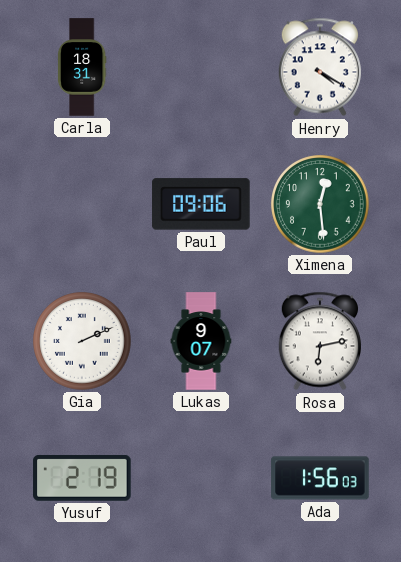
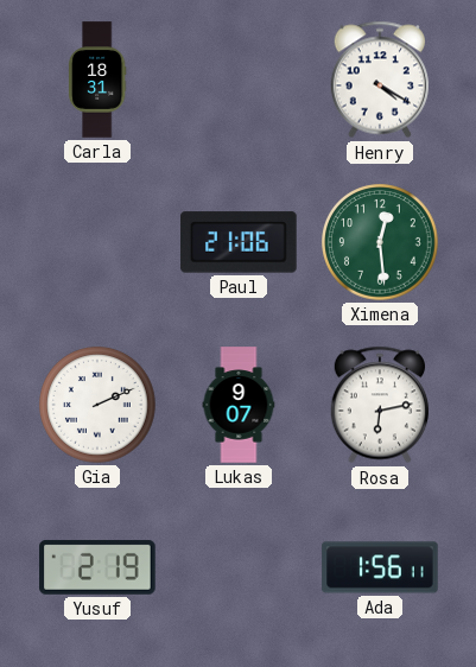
Paul: 09:06 -> 21:06 (239, 242)
Ada: 1:56:03 -> 1:56:11 (380, 567)
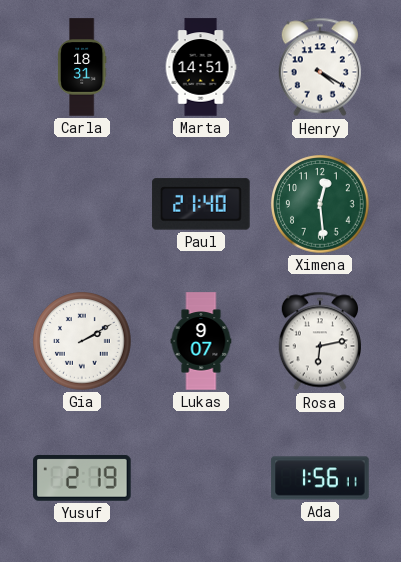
Marta: none -> 14:51 (201, 67)
Paul: 21:06 -> 21:40 (201, 204)
Gia: 2:11 -> 2:10 (82, 341)
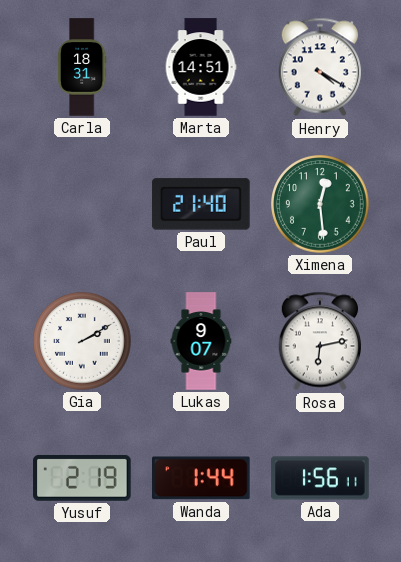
Wanda: none -> 1:44 (202, 478)
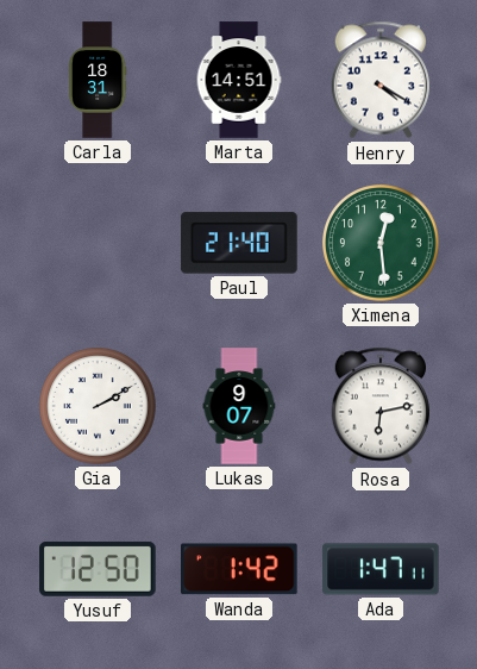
Yusuf: 2:19 -> 12:50 (98, 569)
Wanda: 1:44 -> 1:42 (240, 569)
Ada: 1:56 -> 1:47 (381, 569)
